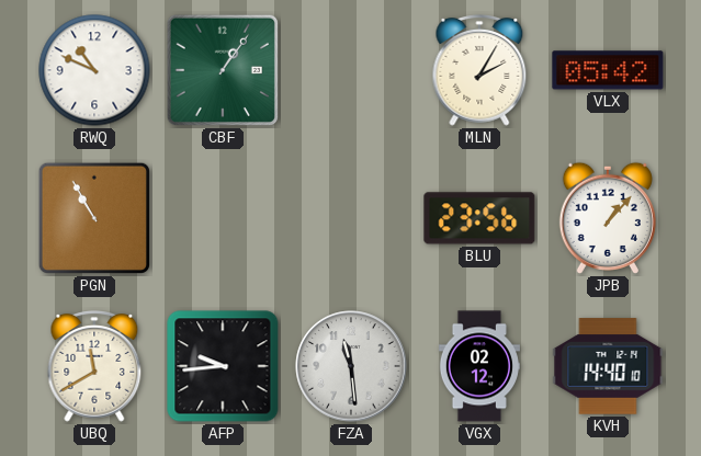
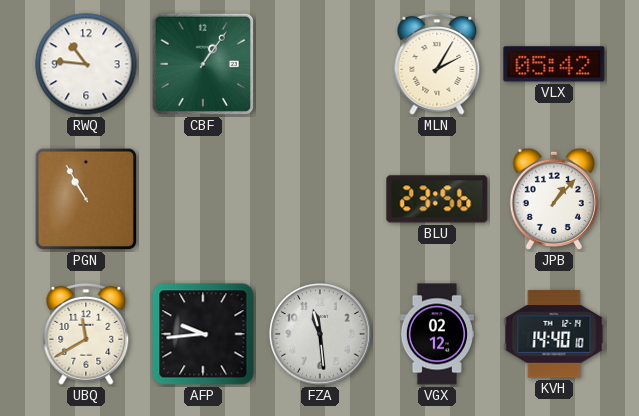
RWQ: 10:49 -> 10:46 (86, 64)
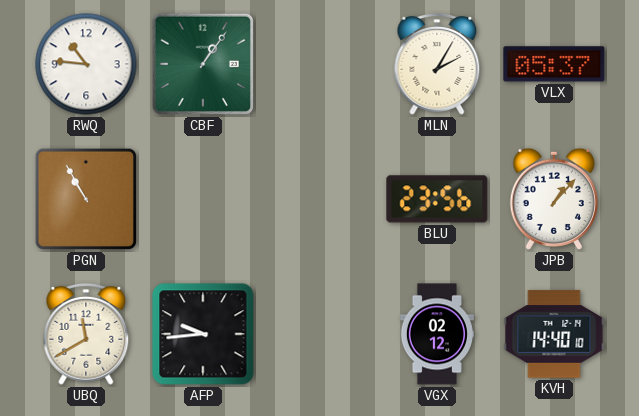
VLX: 05:42 -> 05:37 (554, 64)
FZA: 11:29 -> none (320, 334)
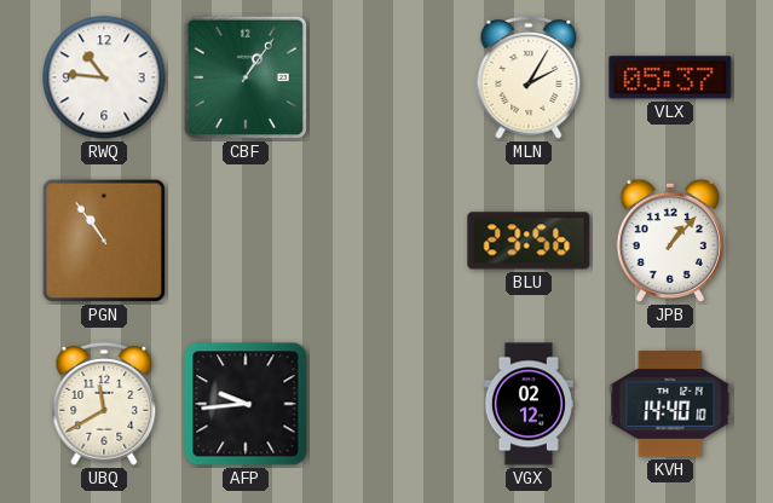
PGN: 10:55 -> 10:54 (104, 241)
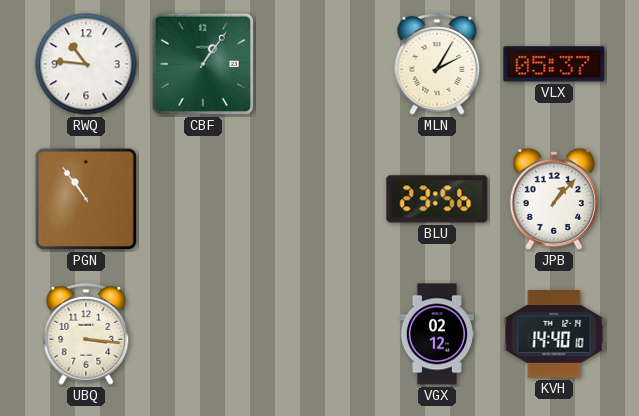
UBQ: 11:40 -> 3:16 (86, 335)
AFP: 9:44 -> none (246, 404)
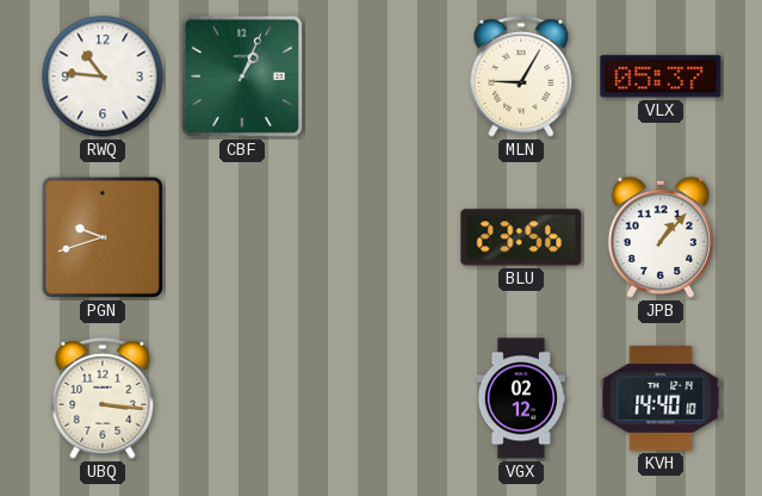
CBF: 1:06 -> 1:04 (242, 76)
MLN: 2:05 -> 9:05 (521, 77)
PGN: 10:54 -> 9:42 (103, 237)
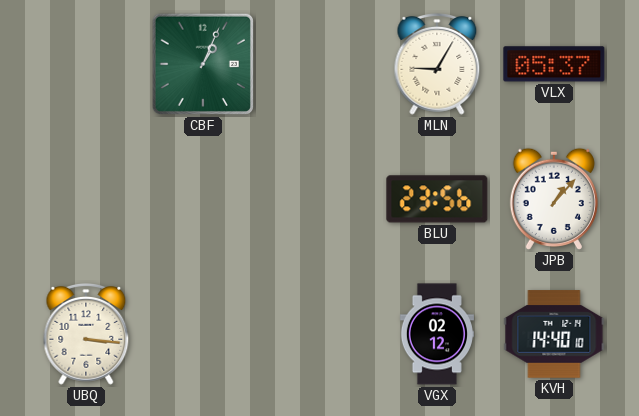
RWQ: 10:46 -> none (103, 76)
PGN: 9:42 -> none (103, 237)
